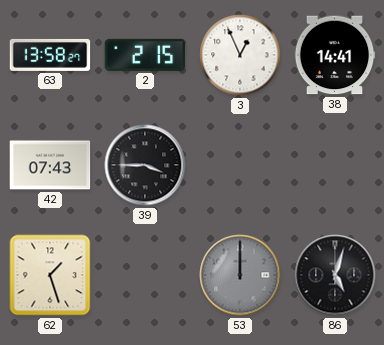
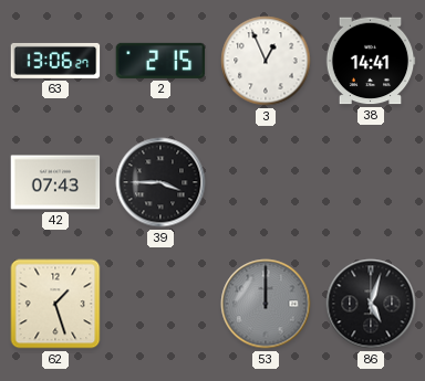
63: 13:58 -> 13:06 (55, 61)
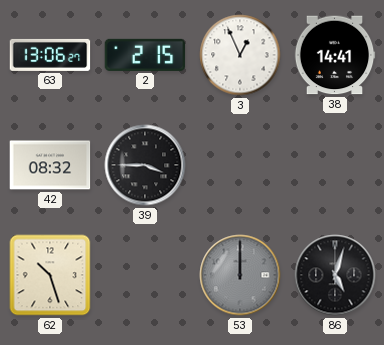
42: 07:43 -> 08:32 (50, 165)
62: 1:27 -> 10:27 (50, 275)
